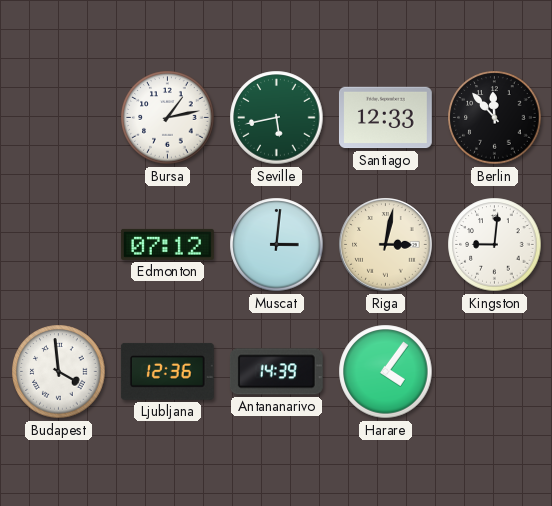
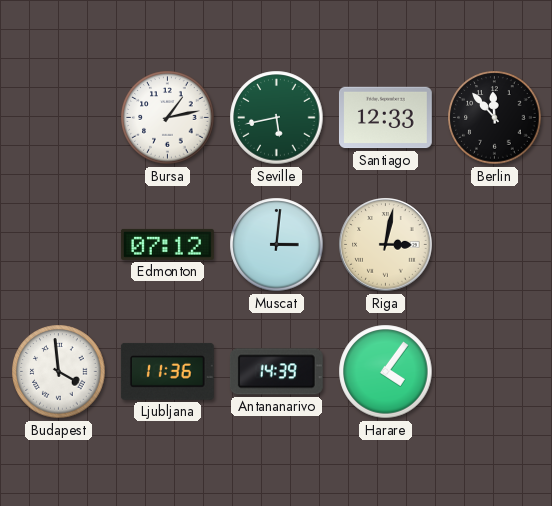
Kingston: 9:01 -> none (495, 245)
Ljubljana: 12:36 -> 11:36 (167, 371)
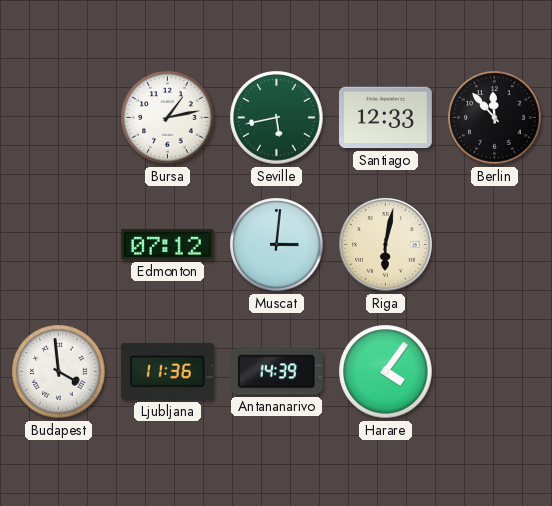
Riga: 3:02 -> 6:02 (386, 245)
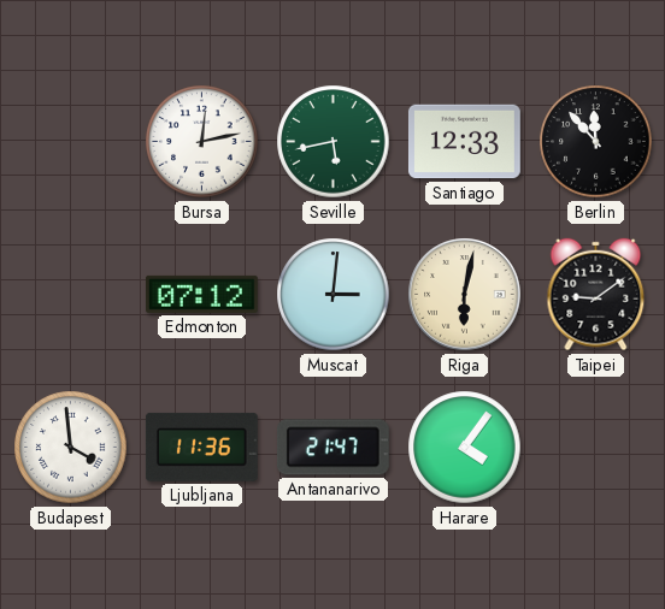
Bursa: 1:13 -> 12:13 (202, 142)
Taipei: none -> 9:09 (596, 295)
Antananarivo: 14:39 -> 21:47 (332, 448)
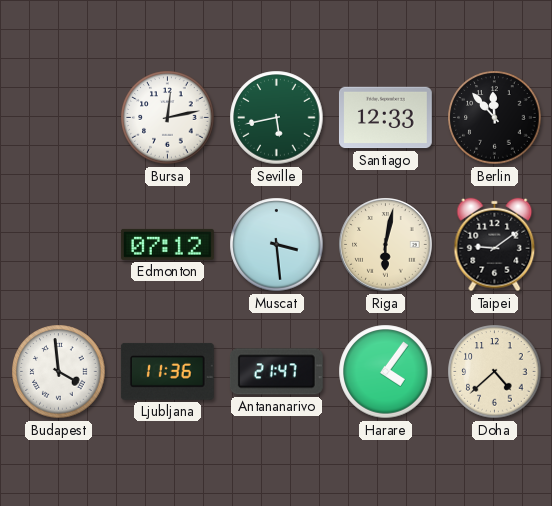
Muscat: 3:01 -> 3:29 (277, 245)
Doha: none -> 4:38 (495, 372)
